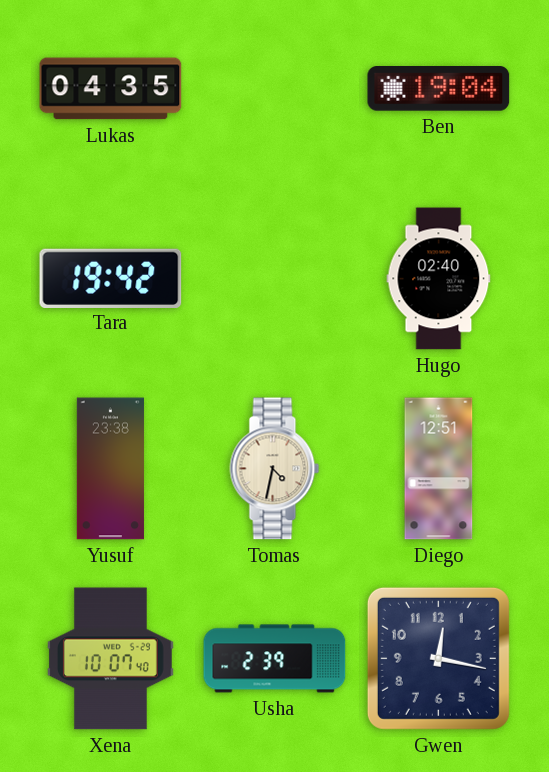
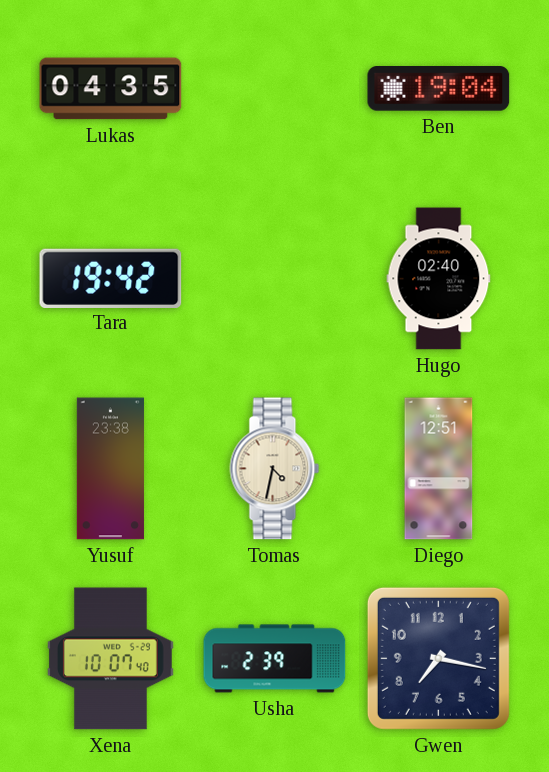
Gwen: 12:17 -> 7:17 (438, 658)
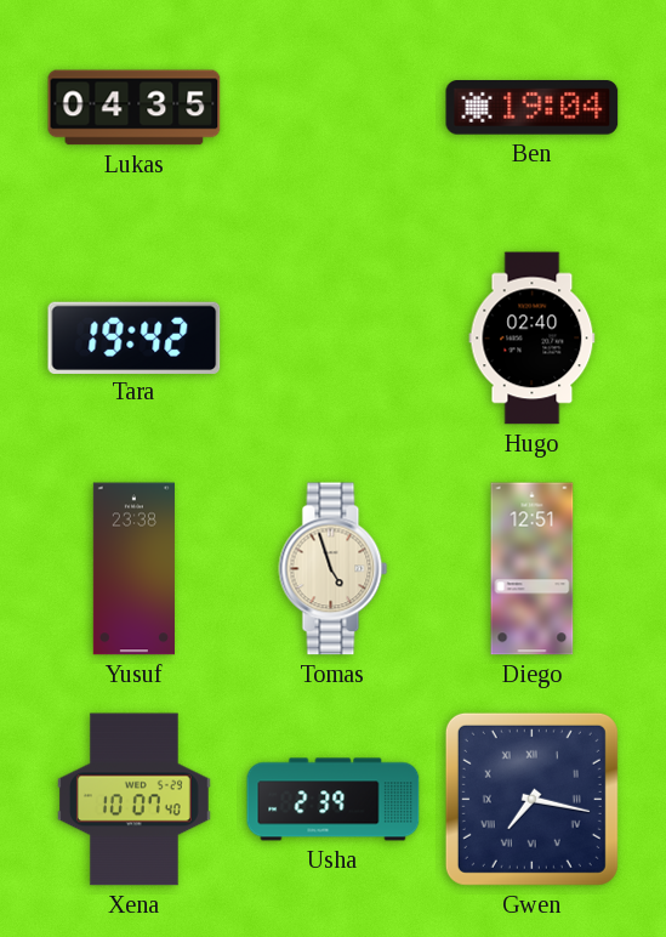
Tomas: 4:32 -> 4:57 (334, 569)
Gwen numerals: Arabic -> Roman (531, 799)
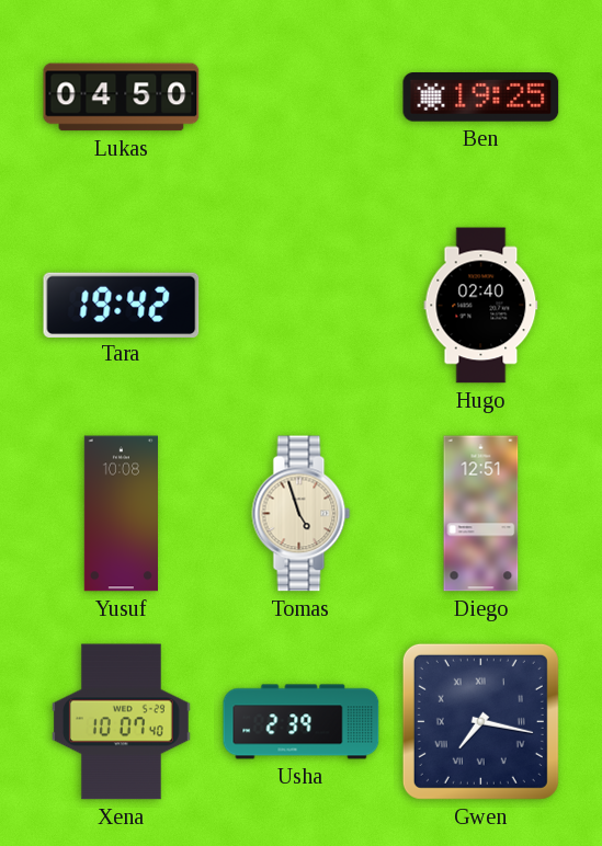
Lukas: 04:35 -> 04:50 (122, 98)
Ben: 19:04 -> 19:25 (481, 98)
Yusuf: 23:38 -> 10:08 (121, 514)
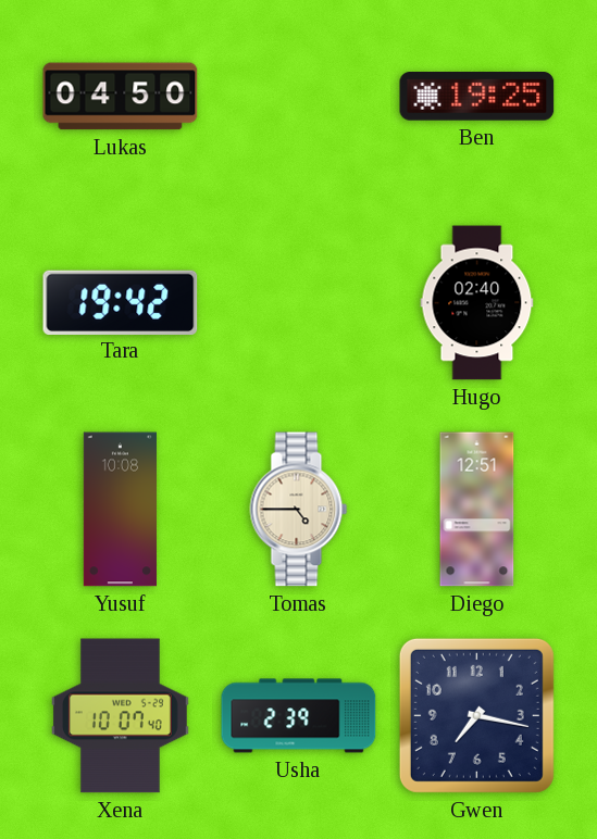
Tomas: 4:57 -> 4:45 (299, 510)
Gwen numerals: Roman -> Arabic (476, 715)
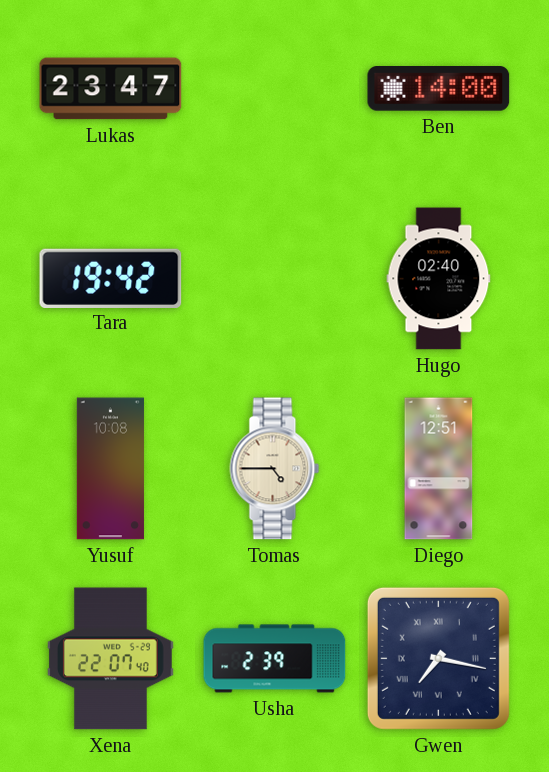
Lukas: 04:50 -> 23:47 (111, 89)
Ben: 19:25 -> 14:00 (439, 89)
Xena: 10:07 -> 22:07 (110, 659)
Gwen numerals: Arabic -> Roman (438, 658)
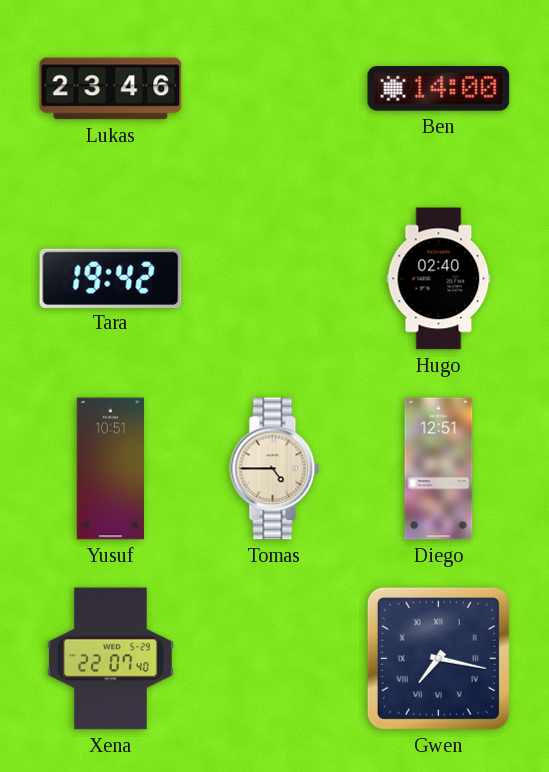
Lukas: 23:47 -> 23:46 (111, 89)
Yusuf: 10:08 -> 10:51 (110, 469)
Usha: 2:39 -> none (275, 659)
